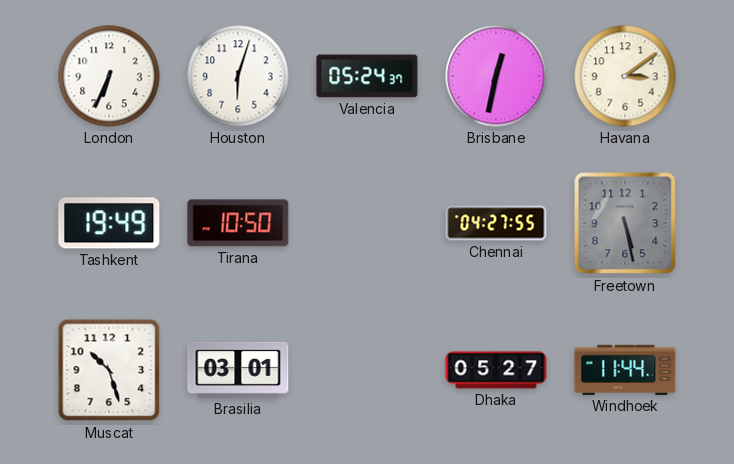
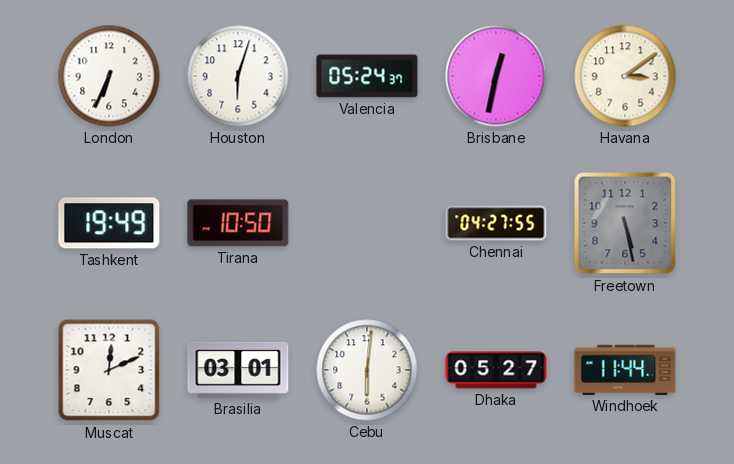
Muscat: 10:27 -> 12:11 (109, 370)
Cebu: none -> 6:01 (367, 370)
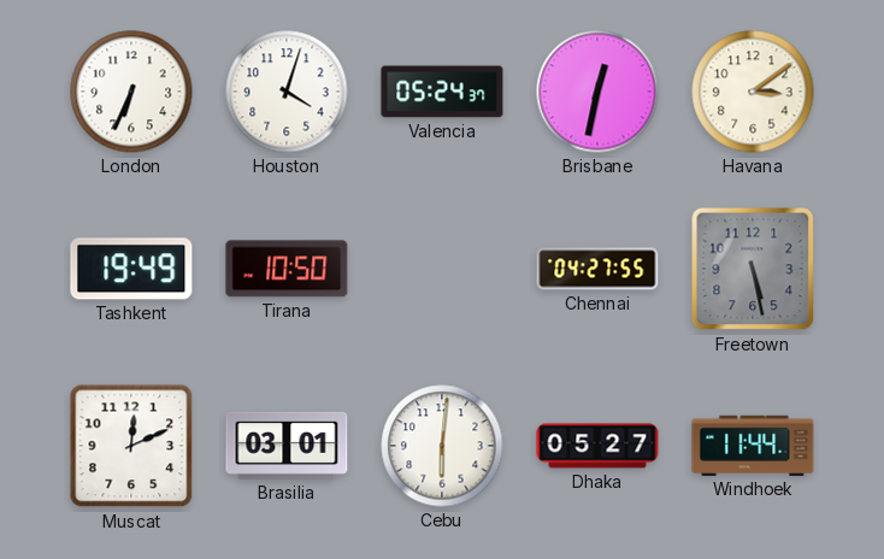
Houston: 6:03 -> 4:03 (287, 92)
